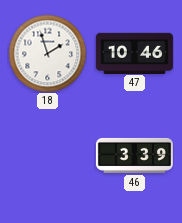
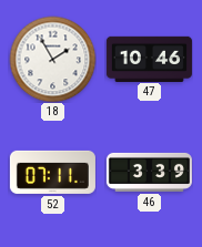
18: 1:57 -> 1:55 (52, 59)
52: none -> 07:11 (52, 172)
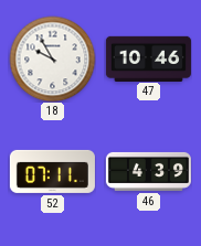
18: 1:55 -> 9:55 (52, 58)
46: 3:39 -> 4:39 (148, 171)
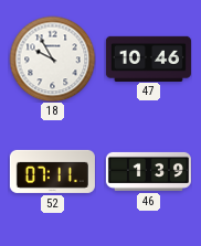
46: 4:39 -> 1:39 (148, 171)
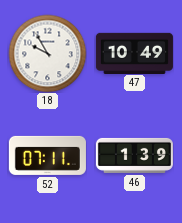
47: 10:46 -> 10:49 (134, 53)
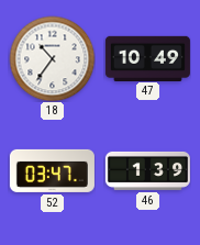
18: 9:55 -> 10:36 (52, 58)
52: 07:11 -> 03:47 (52, 170)
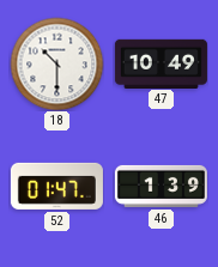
18: 10:36 -> 10:30 (56, 63)
52: 03:47 -> 01:47 (56, 186)
